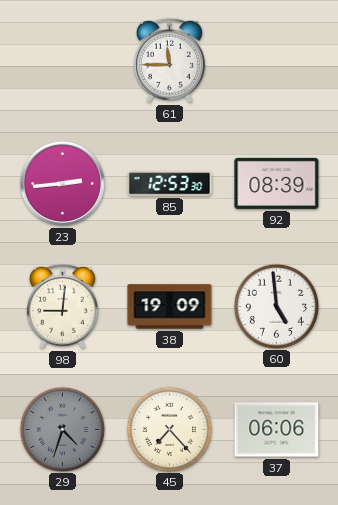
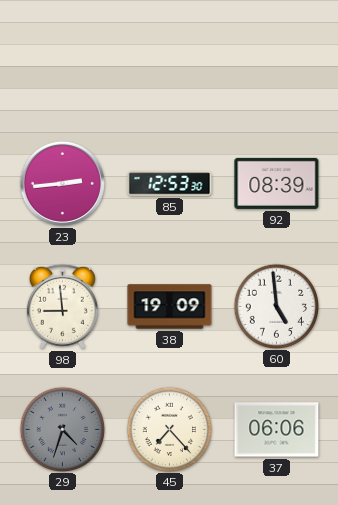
61: 11:45 -> none (169, 60)
98: 9:01 -> 8:59 (62, 306)
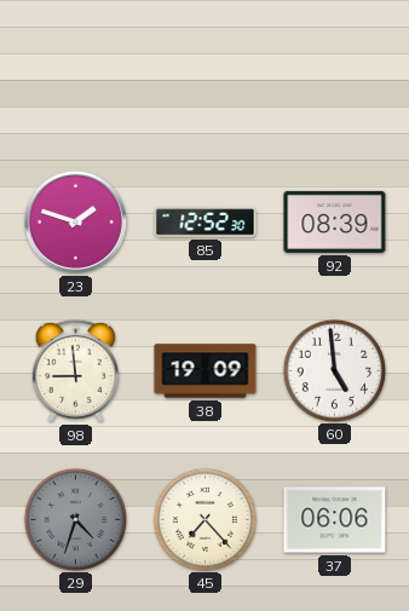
23: 2:44 -> 1:48 (75, 221)
85: 12:53 -> 12:52 (206, 223)
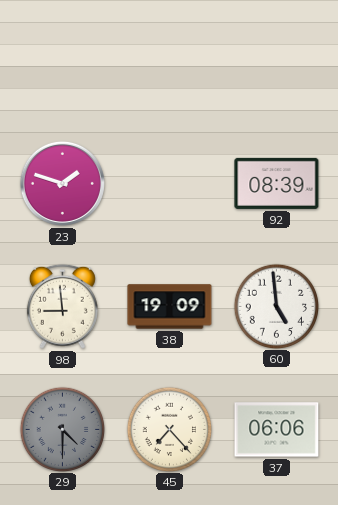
85: 12:52 -> none (206, 223)
29: 4:33 -> 4:30 (62, 429)
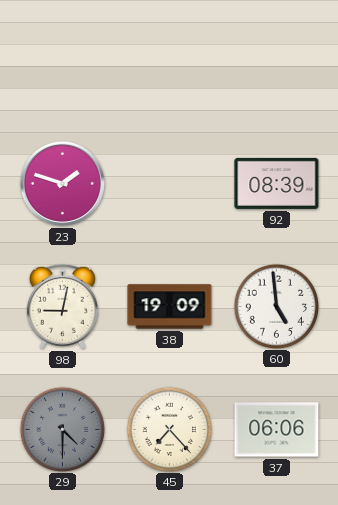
98: 8:59 -> 9:02 (62, 306)
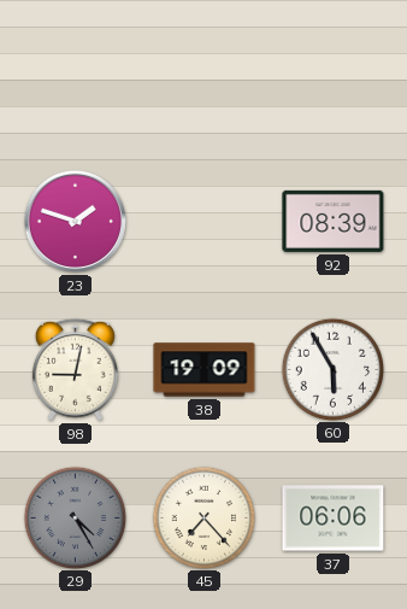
60: 4:59 -> 5:55 (332, 369)
29: 4:30 -> 4:25 (75, 517)
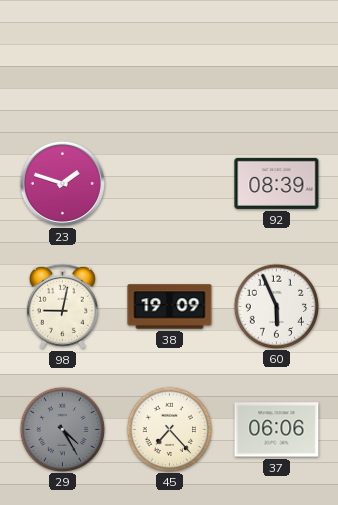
60: 5:55 -> 5:56 (276, 306)
